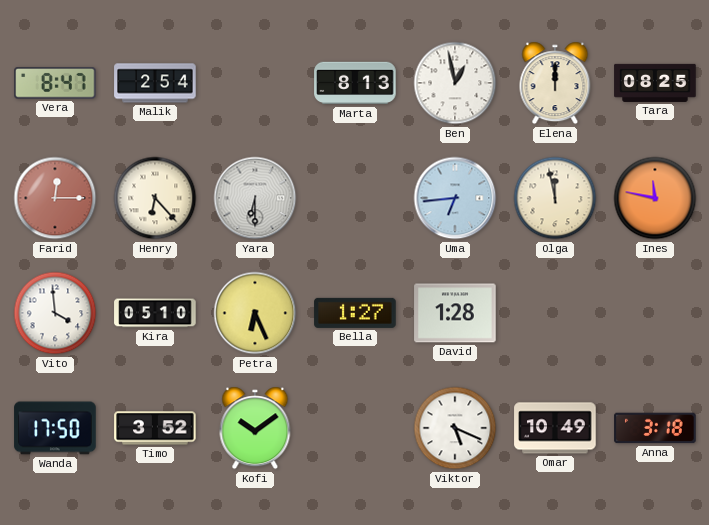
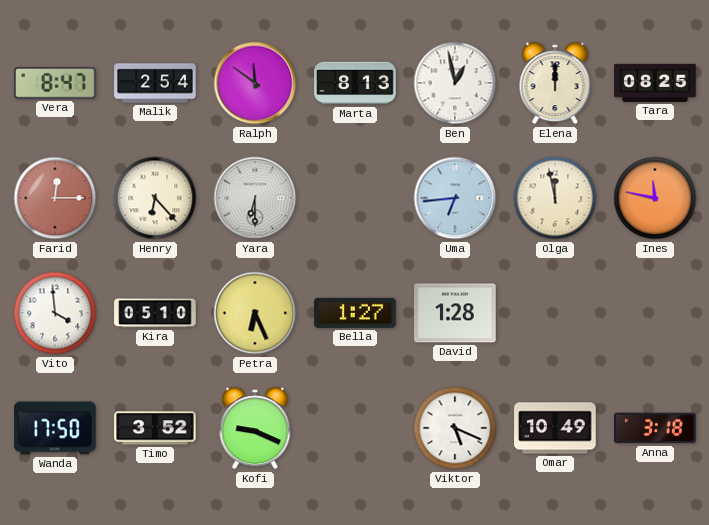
Ralph: none -> 11:51 (255, 83)
Kofi: 10:09 -> 9:19 (255, 428)
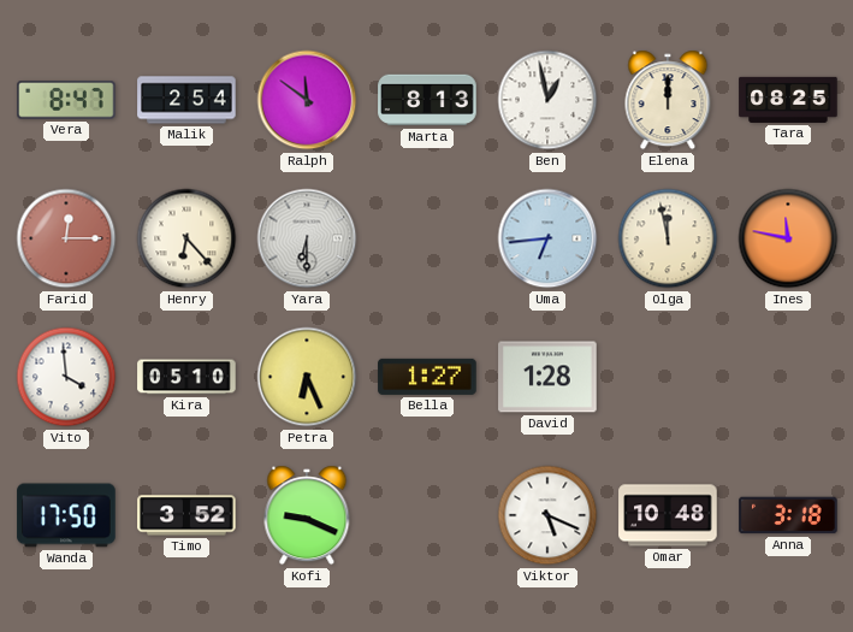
Omar: 10:49 -> 10:48 (668, 515)
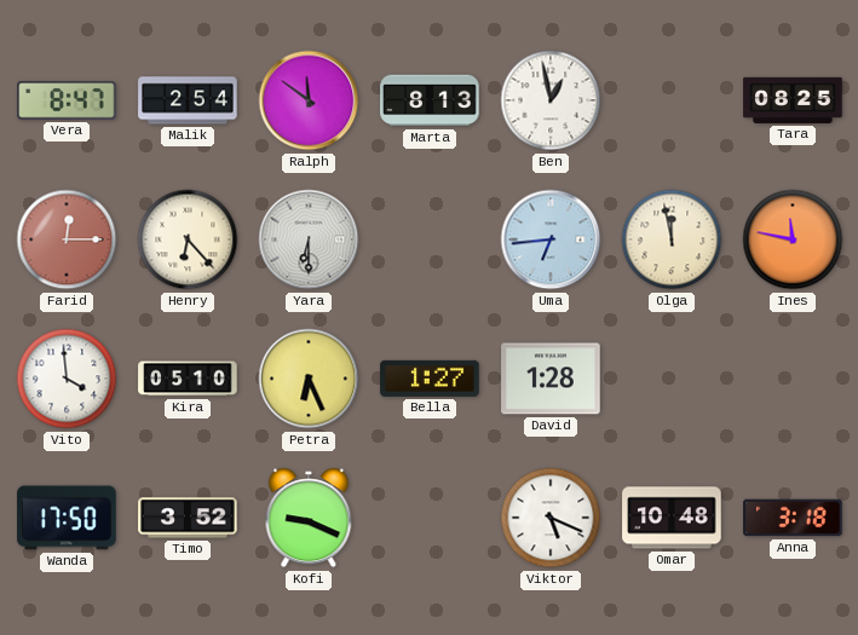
Elena: 12:00 -> none (668, 100)
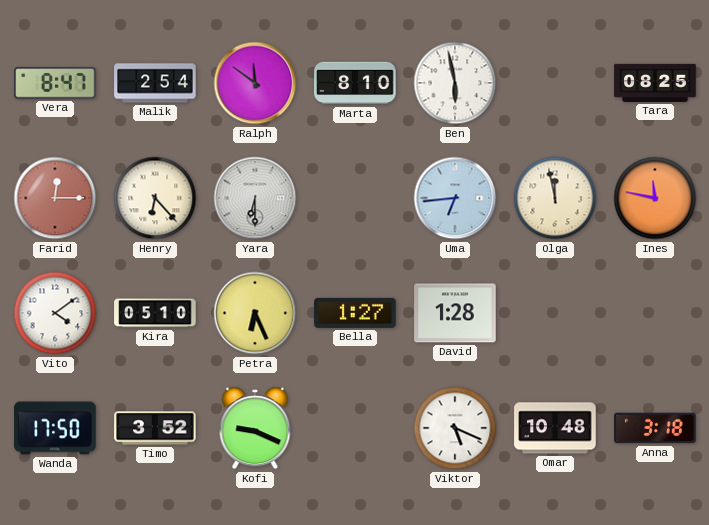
Marta: 8:13 -> 8:10 (355, 83)
Ben: 12:58 -> 5:58 (455, 83)
Vito: 3:59 -> 4:09 (55, 313)
